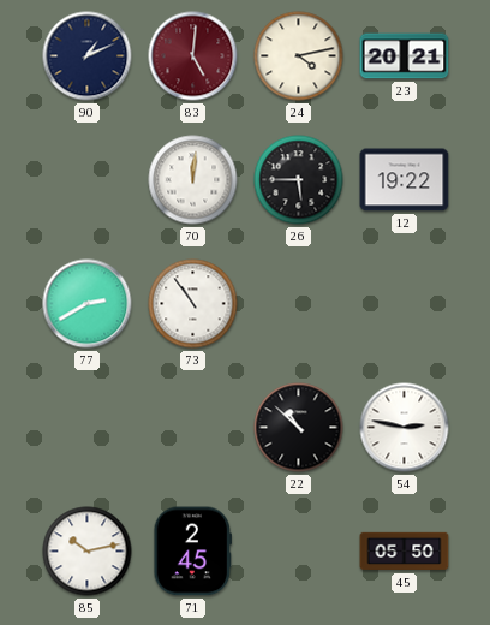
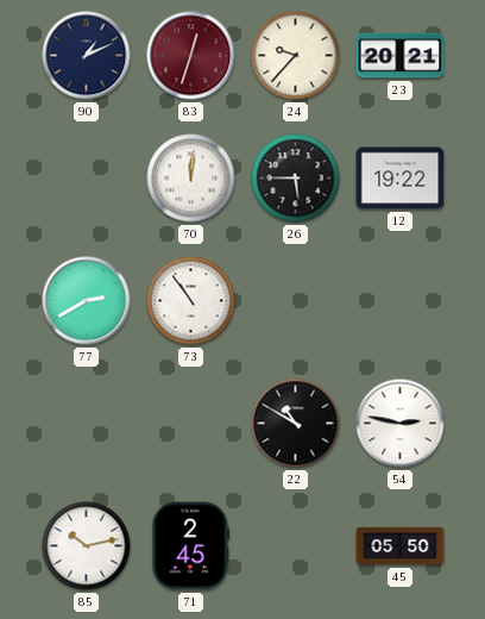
83: 5:01 -> 12:33 (191, 56)
24: 4:13 -> 9:37 (296, 56)
22: 10:52 -> 10:50 (296, 424)
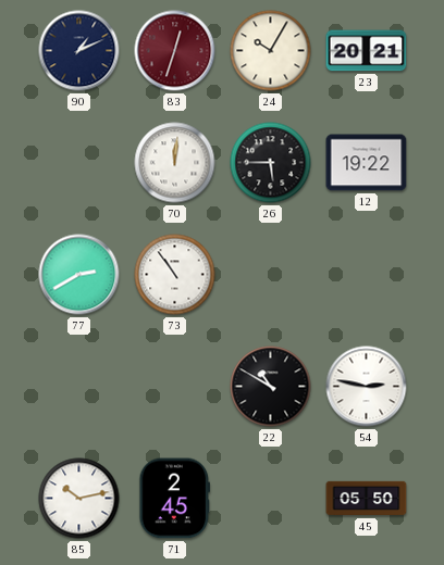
24: 9:37 -> 10:05 (271, 51)
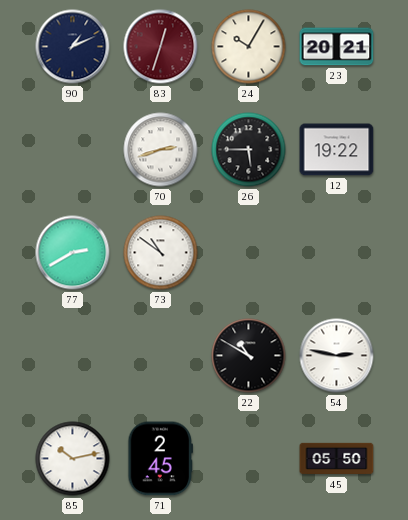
70: 12:01 -> 2:42 (161, 150)
73: 10:54 -> 10:51 (161, 253)
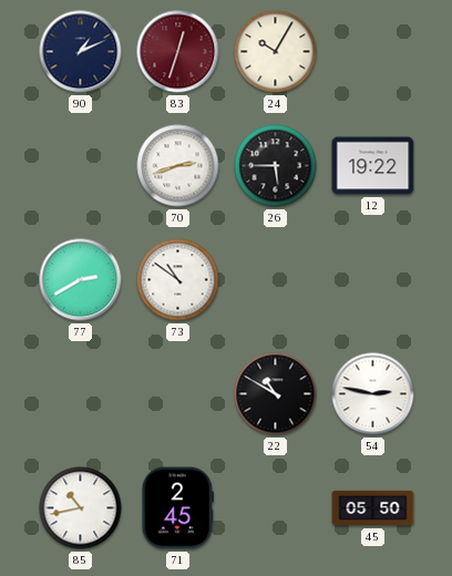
23: 20:21 -> none (337, 47)
85: 10:13 -> 10:43 (81, 508)
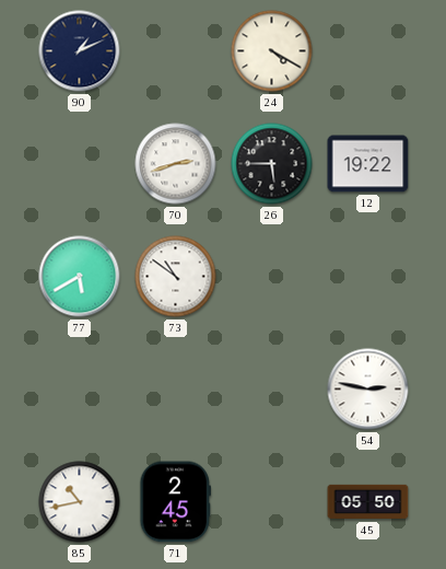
83: 12:33 -> none (178, 52)
24: 10:05 -> 4:20 (272, 51)
77: 2:40 -> 5:40 (80, 277)
22: 10:50 -> none (276, 394)
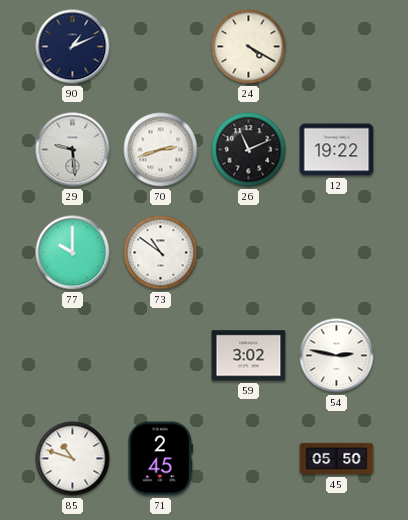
29: none -> 9:29 (73, 150)
26: 5:45 -> 11:11 (249, 150)
77: 5:40 -> 10:00 (73, 253)
59: none -> 3:02 (249, 356)
85: 10:43 -> 10:48 (73, 459)
